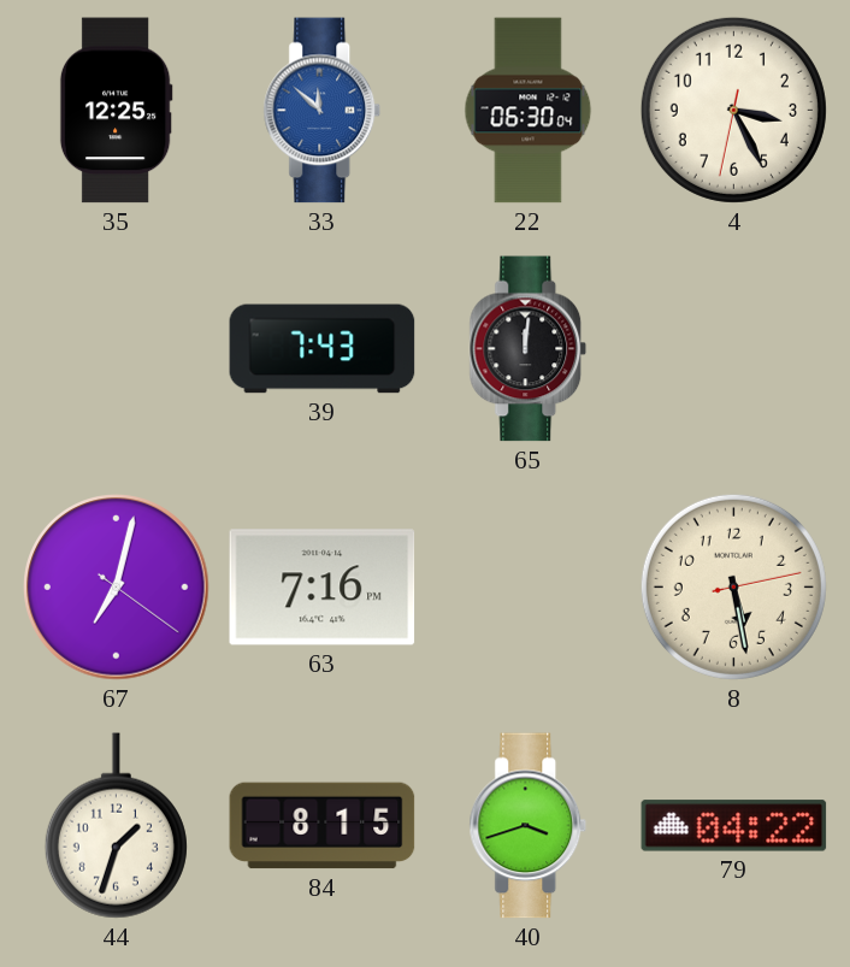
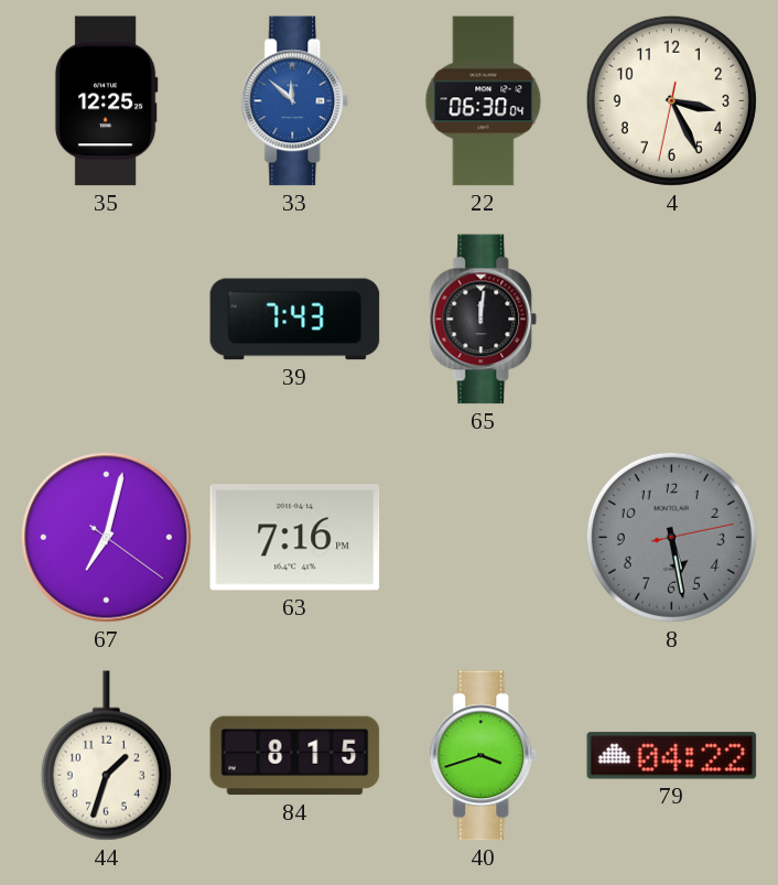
8 dial: cream -> grey (671, 537)
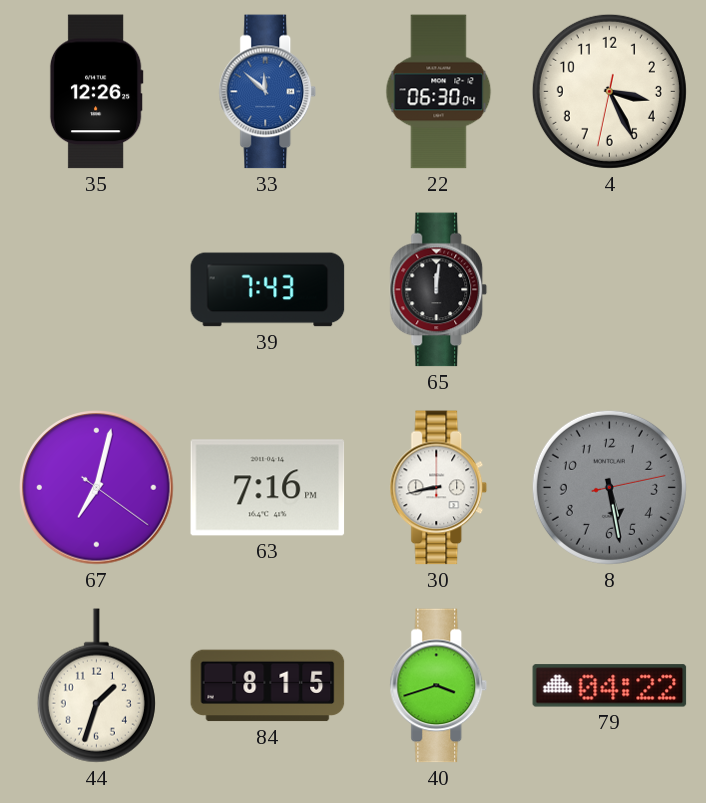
35: 12:25 -> 12:26 (96, 92)
30: none -> 8:43 (439, 488)
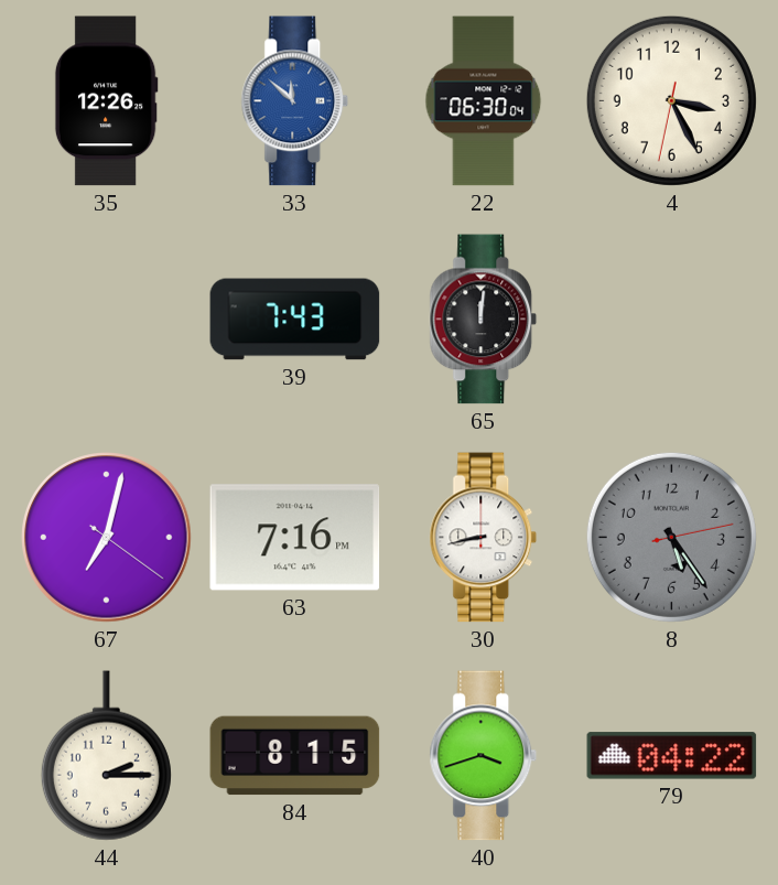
8: 5:28 -> 5:24 (671, 537)
44: 1:33 -> 2:15 (106, 756)
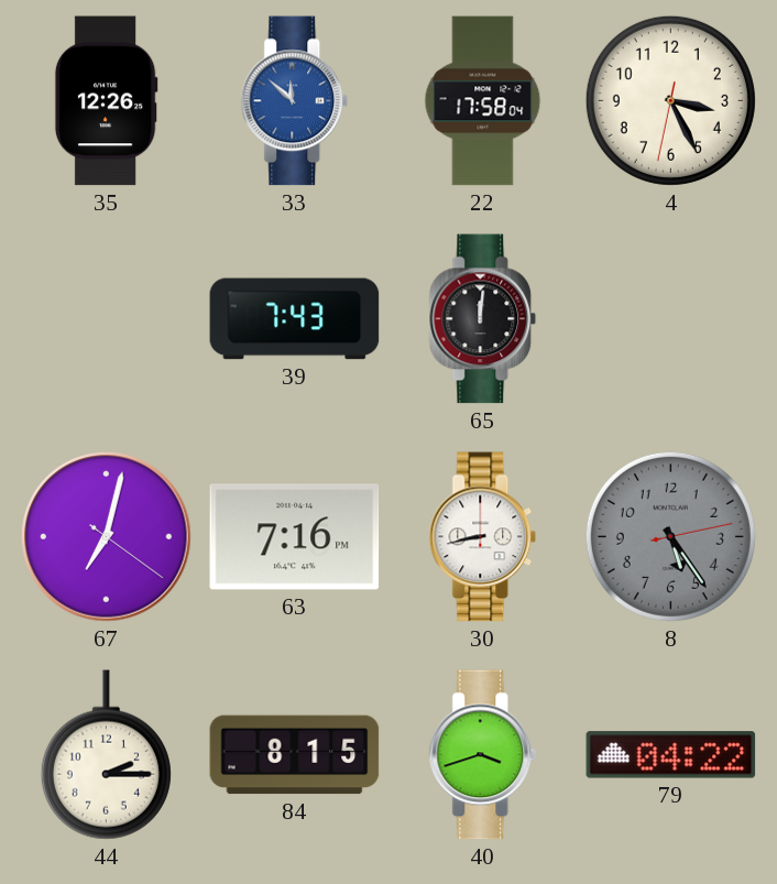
22: 06:30 -> 17:58 (483, 101)
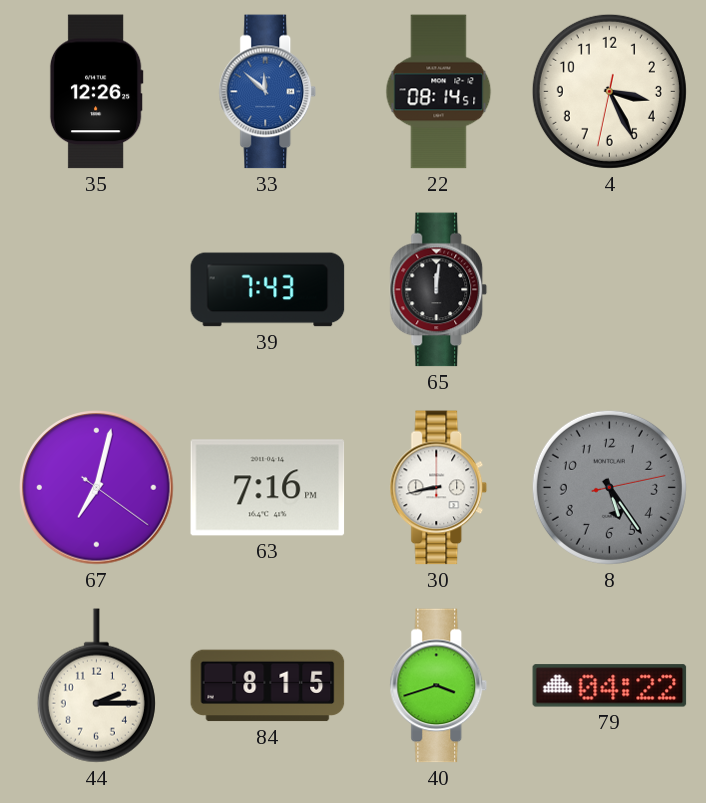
22: 17:58 -> 08:14 (439, 92)
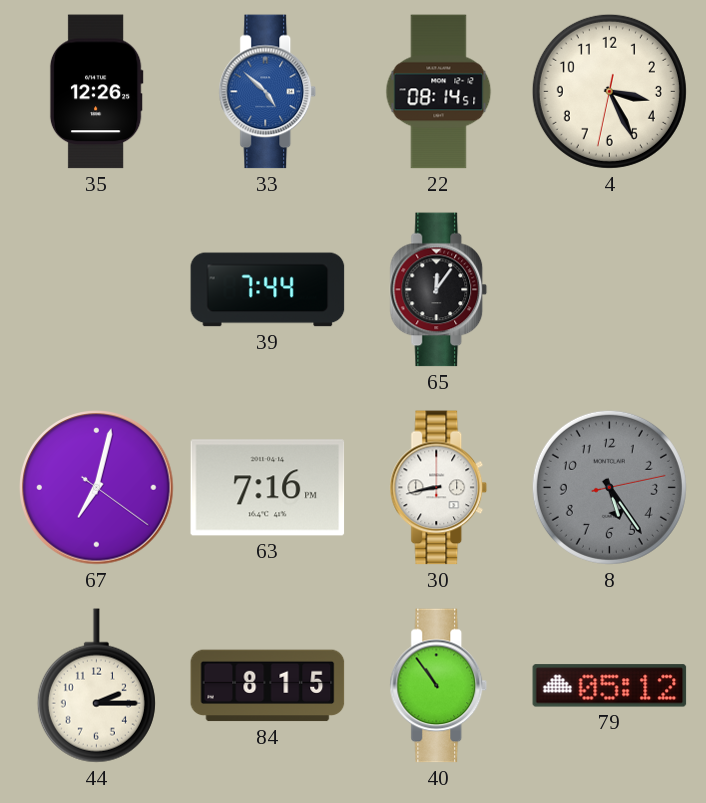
33: 11:52 -> 4:52 (268, 92)
39: 7:43 -> 7:44 (268, 290)
65: 12:01 -> 12:06 (439, 290)
40: 3:42 -> 10:54 (439, 686)
79: 04:22 -> 05:12 (610, 686)
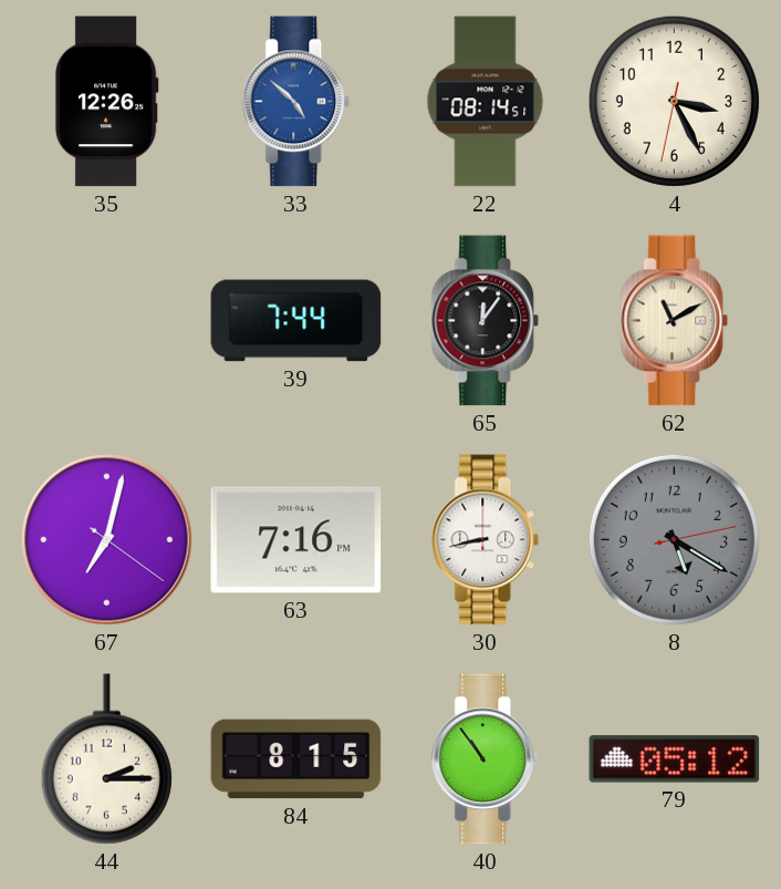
62: none -> 11:10 (675, 321)
8: 5:24 -> 5:20 (674, 539)
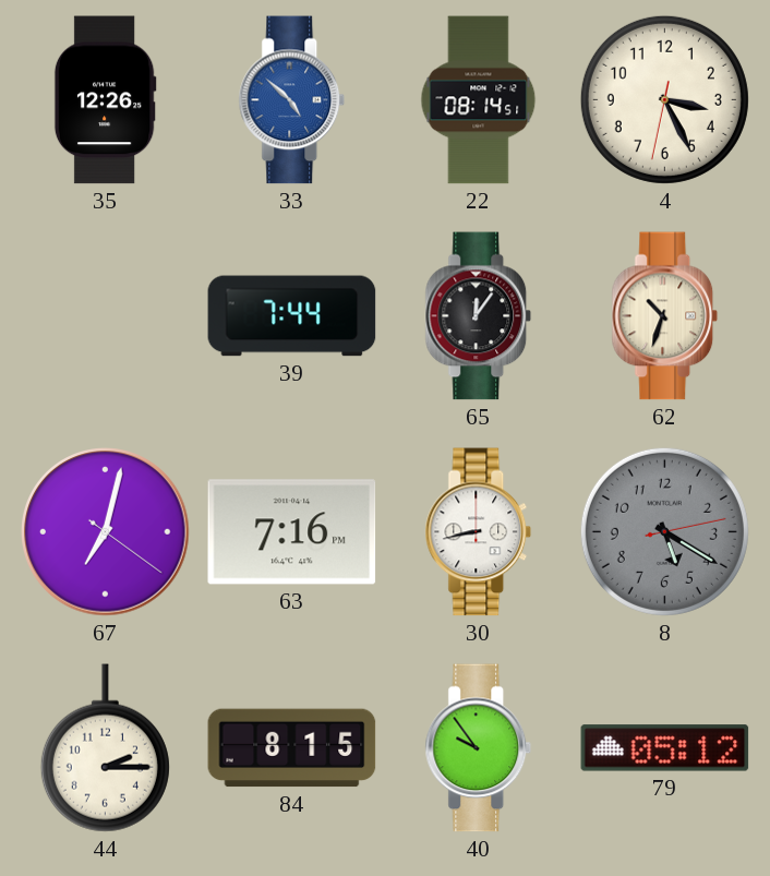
62: 11:10 -> 10:33 (665, 316)
40: 10:54 -> 9:54 (479, 748)
